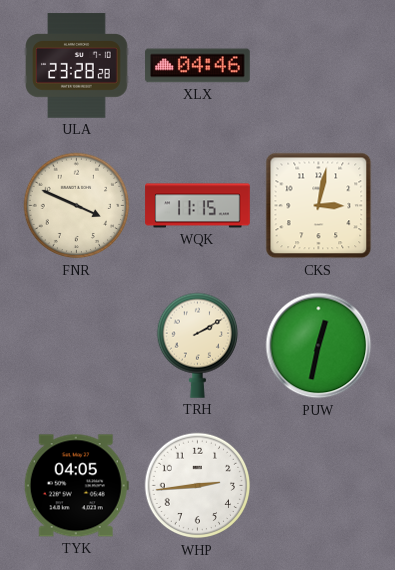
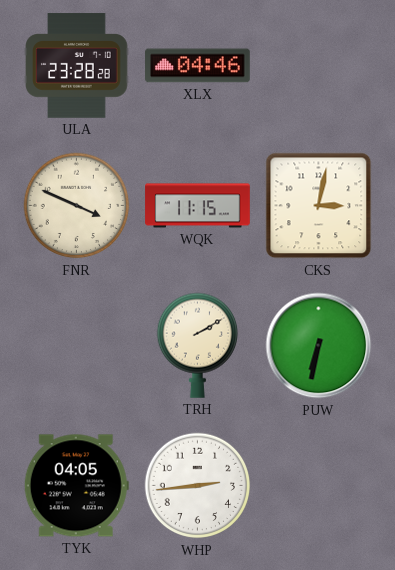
PUW: 12:32 -> 6:32 (319, 346)
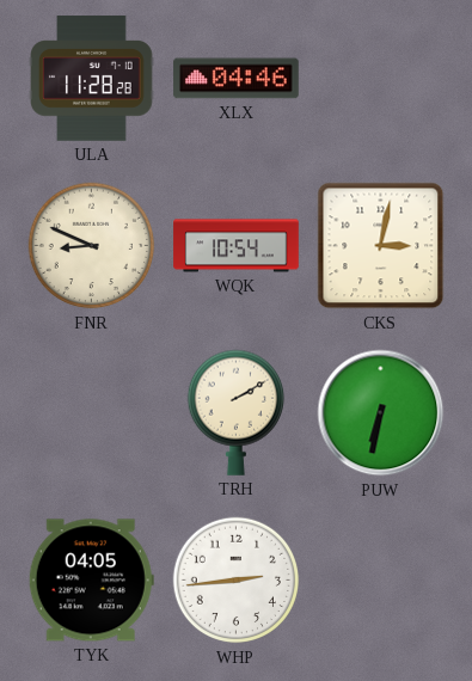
ULA: 23:28 -> 11:28 (92, 79)
FNR: 3:49 -> 8:49 (92, 246)
WQK: 11:15 -> 10:54 (237, 246)
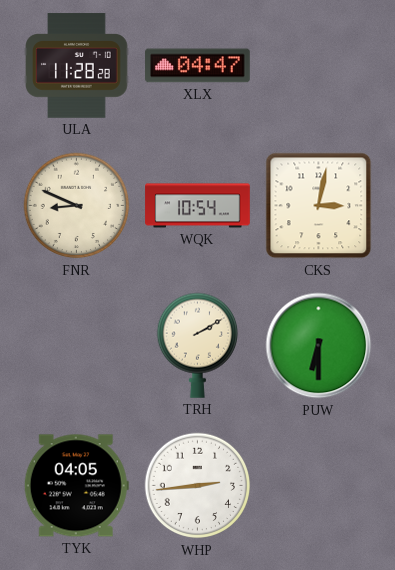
XLX: 04:46 -> 04:47 (198, 66)
PUW: 6:32 -> 6:30 (319, 346)
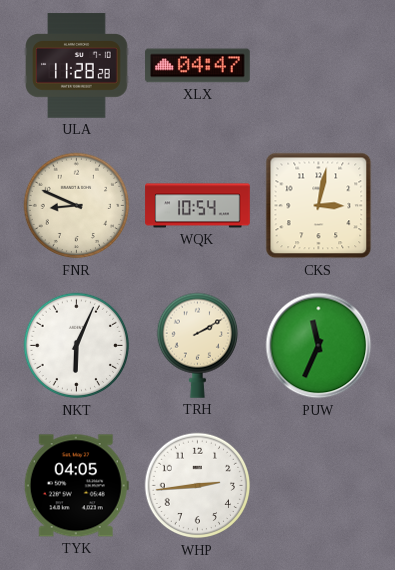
NKT: none -> 6:04 (77, 346)
PUW: 6:30 -> 11:34 (319, 346)
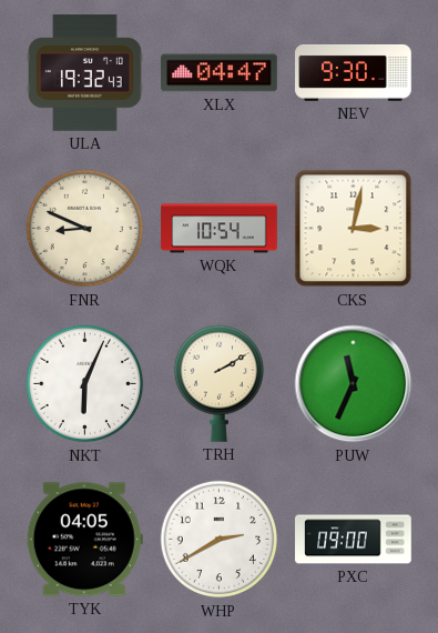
ULA: 11:28 -> 19:32 (85, 73)
NEV: none -> 9:30 (354, 72)
WHP: 2:44 -> 2:40 (220, 540)
PXC: none -> 09:00 (354, 540)
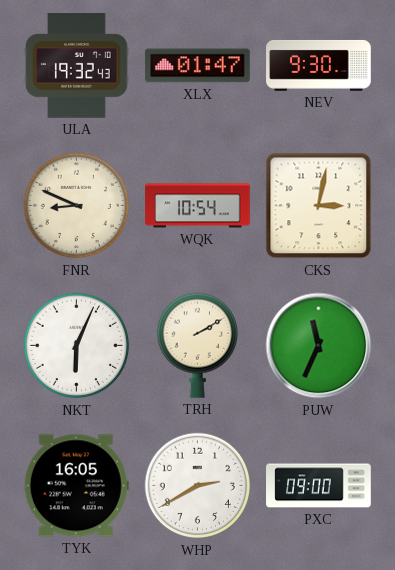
XLX: 04:47 -> 01:47 (198, 66)
TYK: 04:05 -> 16:05 (76, 486)
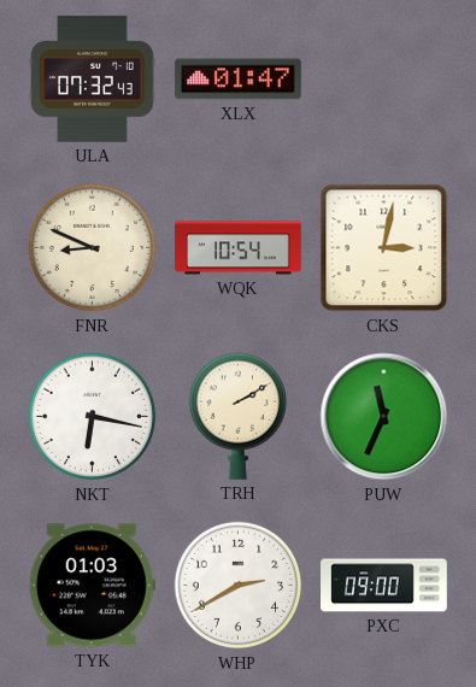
ULA: 19:32 -> 07:32 (93, 80)
NEV: 9:30 -> none (319, 65)
NKT: 6:04 -> 6:17 (93, 417)
TYK: 16:05 -> 01:03 (92, 586)
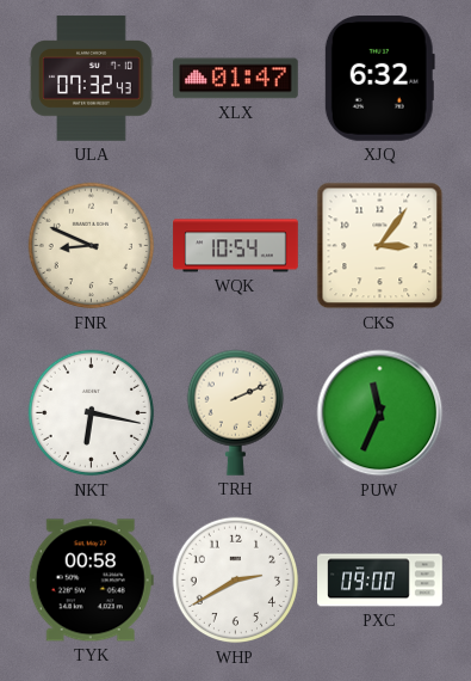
XJQ: none -> 6:32 (379, 79)
CKS: 3:02 -> 3:06 (380, 246)
TRH: 2:10 -> 2:11 (235, 412)
TYK: 01:03 -> 00:58 (91, 581)
